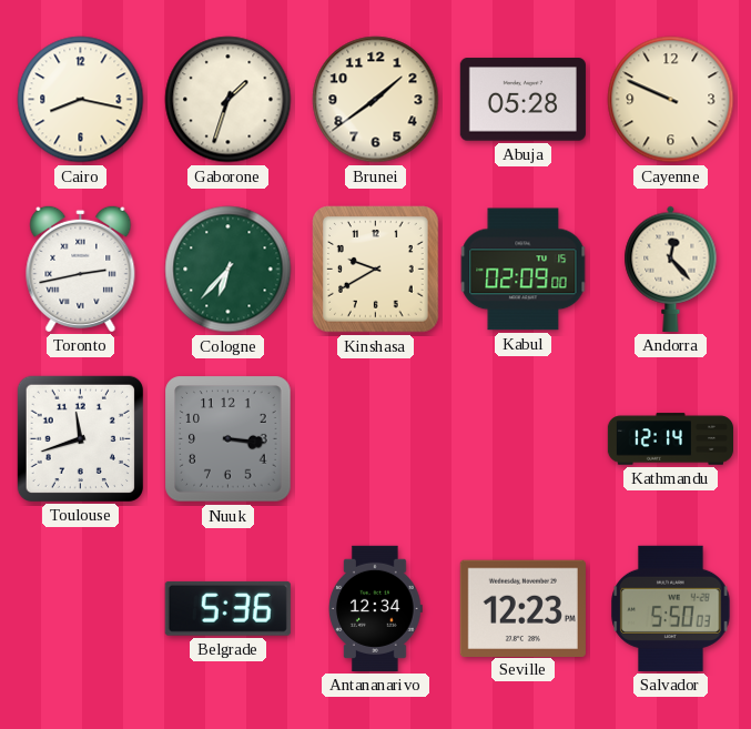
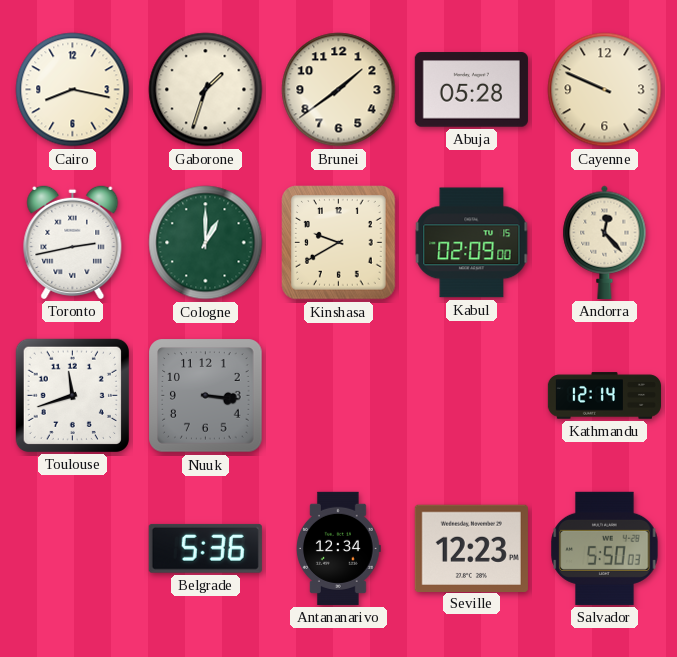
Cologne: 6:37 -> 1:00 (206, 243)
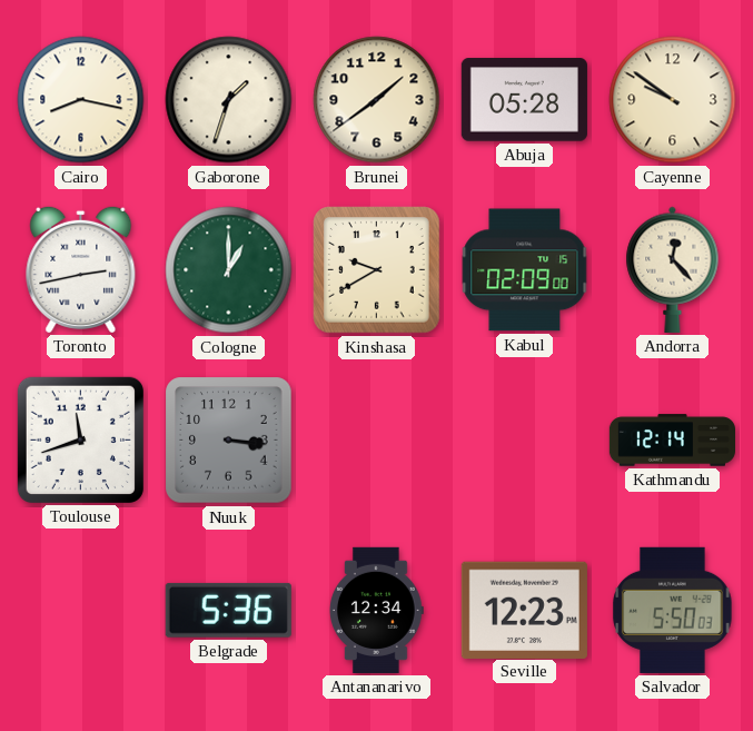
Cayenne: 9:49 -> 9:51 (673, 100)
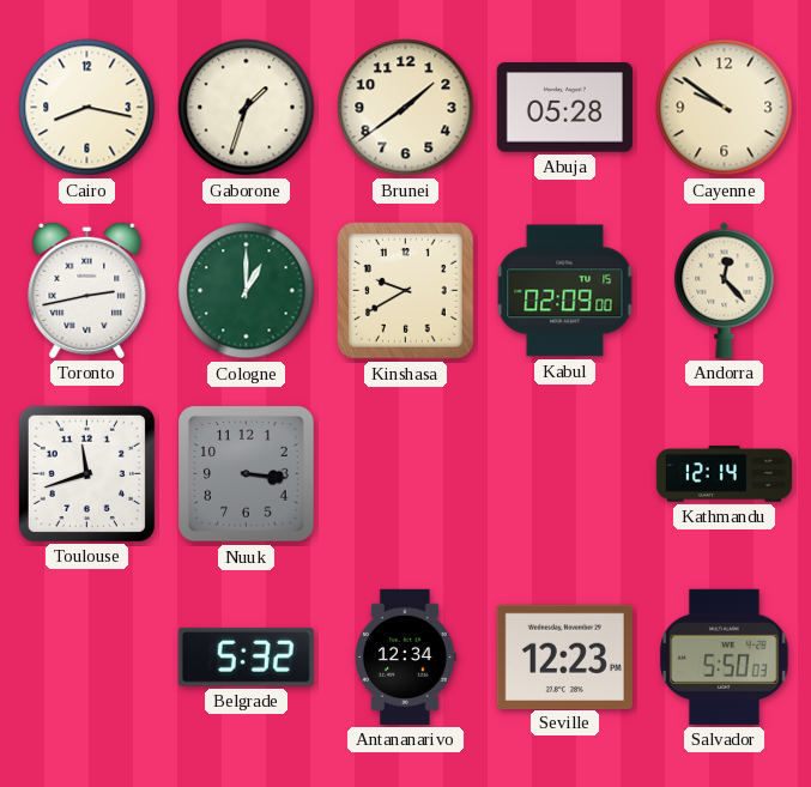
Belgrade: 5:36 -> 5:32 (246, 656)
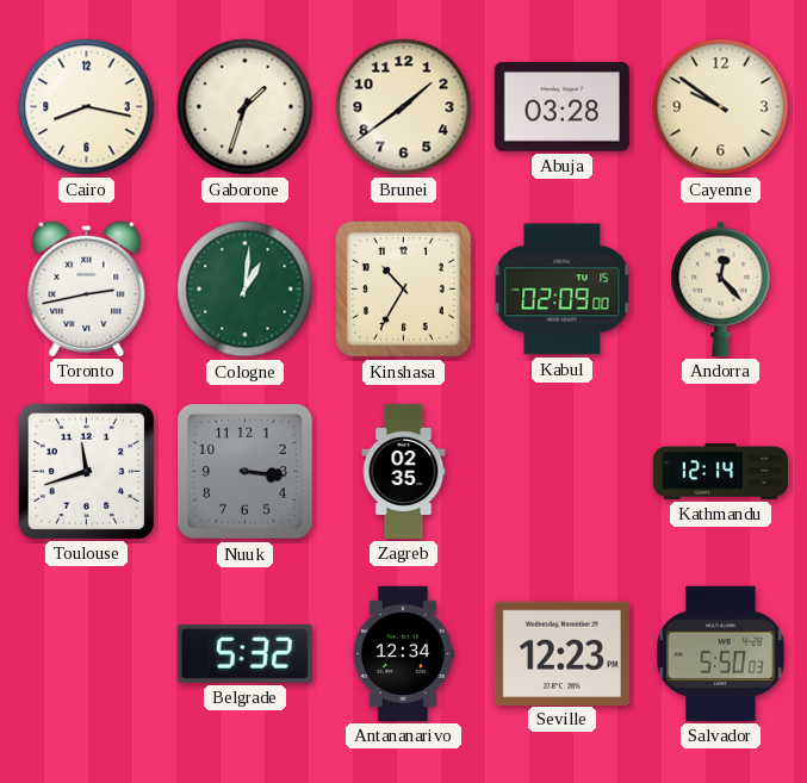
Abuja: 05:28 -> 03:28 (561, 107)
Cologne: 1:00 -> 1:01 (246, 290)
Kinshasa: 9:40 -> 10:35 (404, 290)
Zagreb: none -> 02:35 (404, 471)
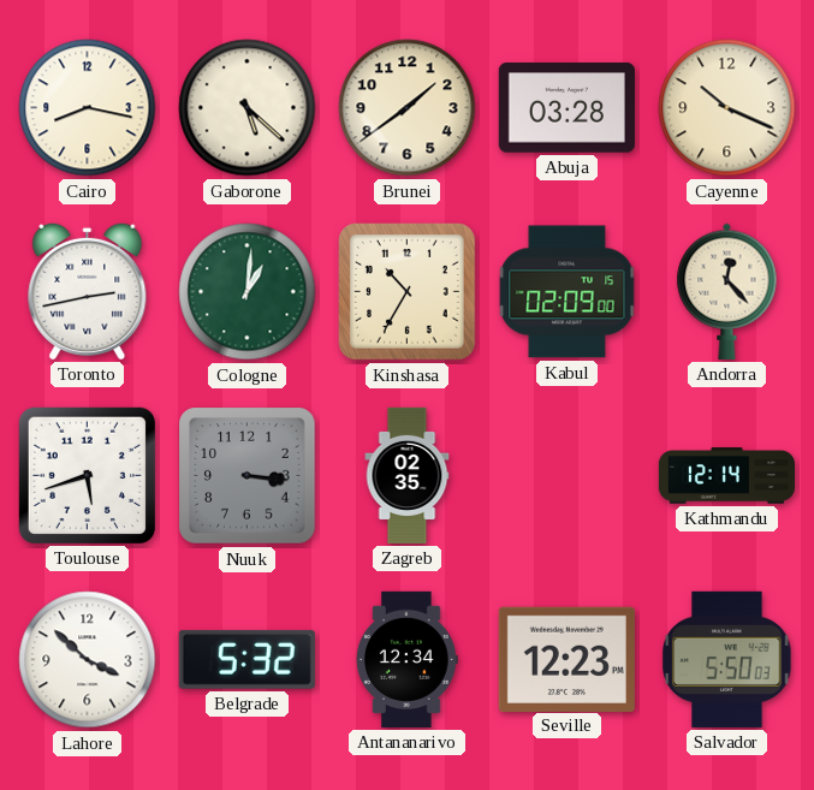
Gaborone: 1:33 -> 5:22 (248, 108)
Cayenne: 9:51 -> 10:19 (727, 108)
Toulouse: 11:42 -> 5:42 (87, 475)
Lahore: none -> 3:52 (88, 660)
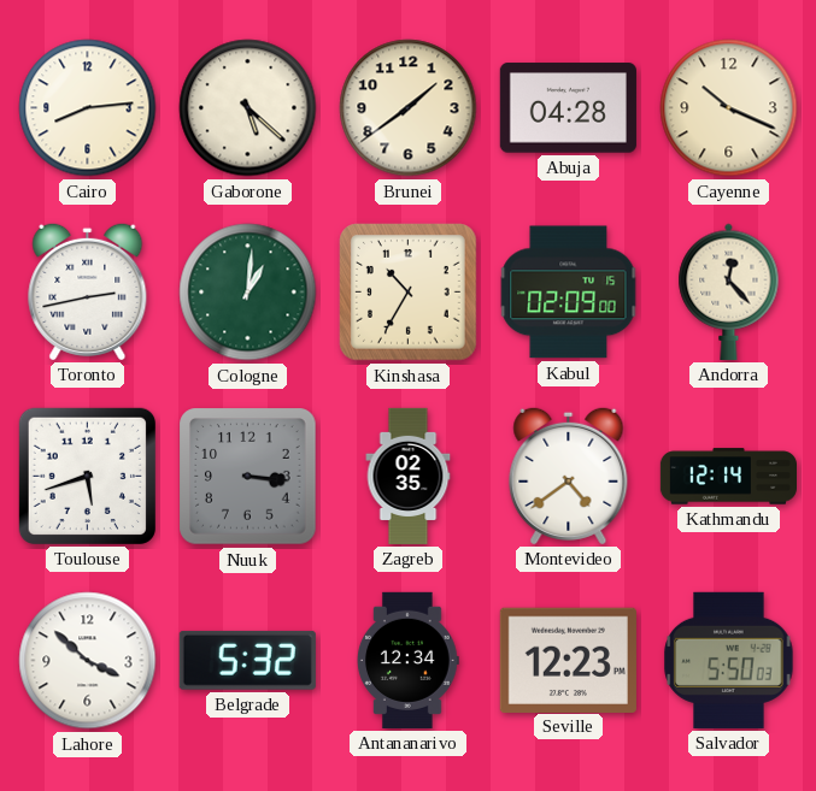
Cairo: 8:17 -> 8:14 (88, 108)
Abuja: 03:28 -> 04:28 (568, 108)
Montevideo: none -> 4:39 (569, 476)
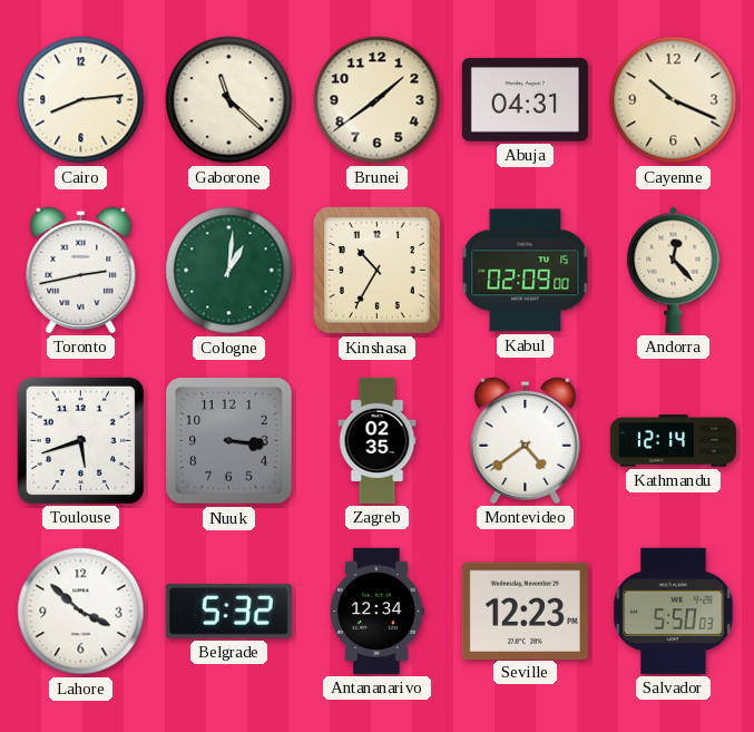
Gaborone: 5:22 -> 11:22 (229, 100)
Abuja: 04:28 -> 04:31 (525, 100)
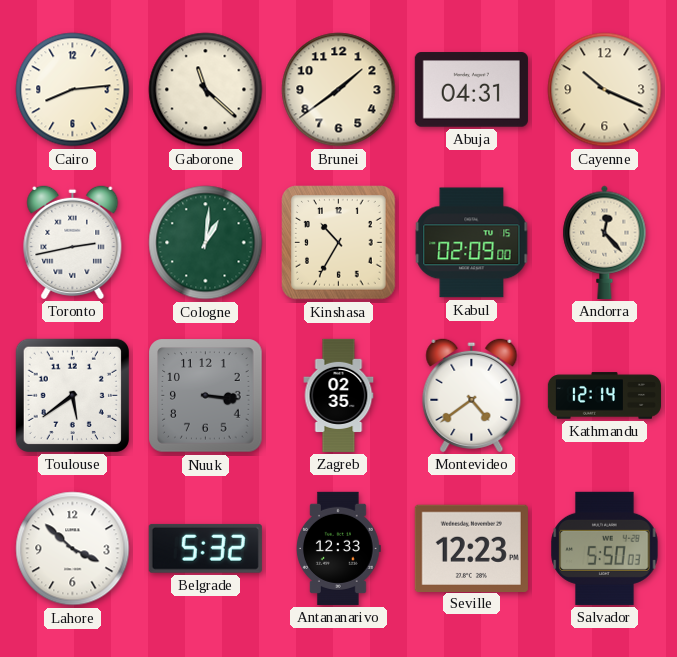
Toulouse: 5:42 -> 5:39 (72, 395)
Antananarivo: 12:34 -> 12:33 (339, 548)
